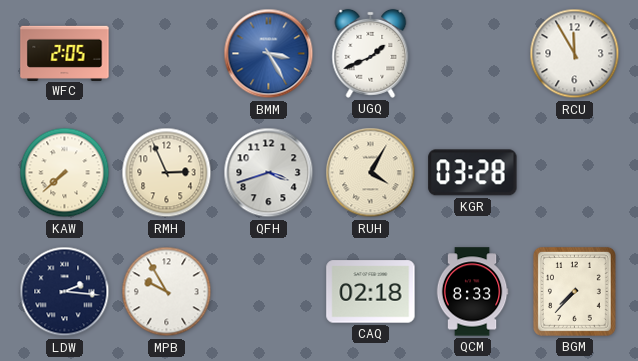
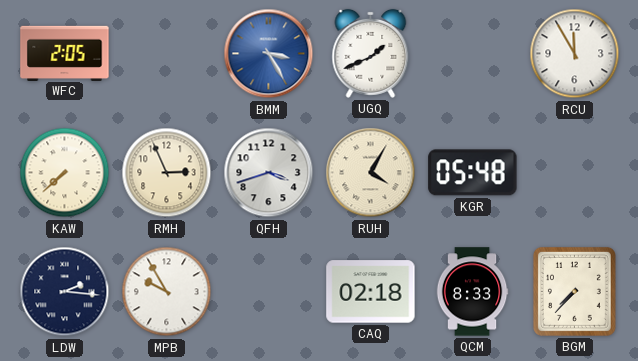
KGR: 03:28 -> 05:48 (473, 173)
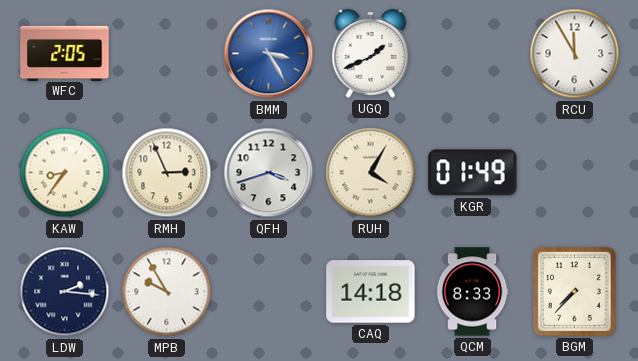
KAW: 7:38 -> 8:36 (65, 173)
KGR: 05:48 -> 01:49 (473, 173)
CAQ: 02:18 -> 14:18 (371, 292)
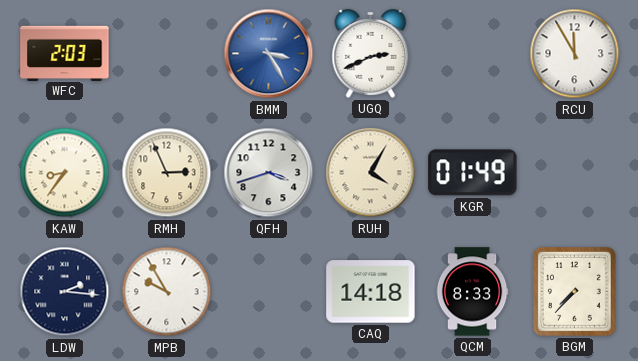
WFC: 2:05 -> 2:03 (65, 53)
UGQ: 1:41 -> 2:41 (371, 53)
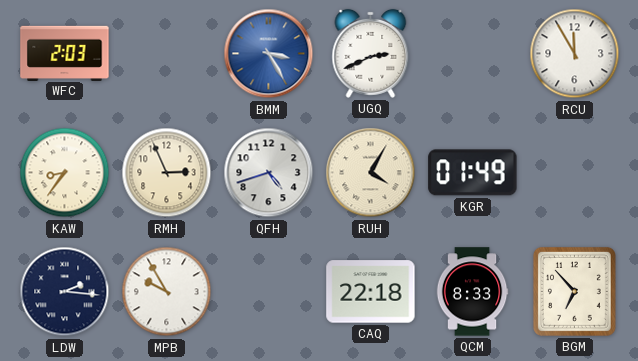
QFH: 3:42 -> 4:42 (269, 173)
CAQ: 14:18 -> 22:18 (371, 292)
BGM: 7:37 -> 6:53 (574, 291)
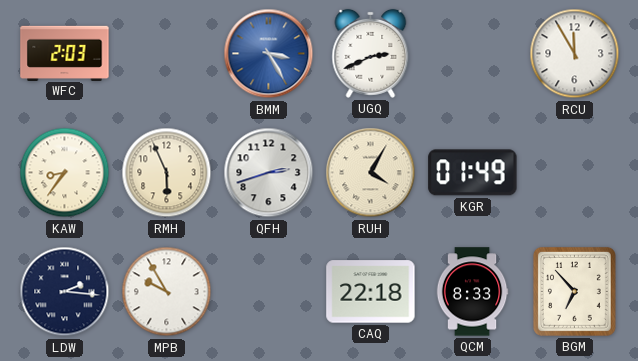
RMH: 2:56 -> 5:56 (167, 173)
QFH: 4:42 -> 2:42 (269, 173)
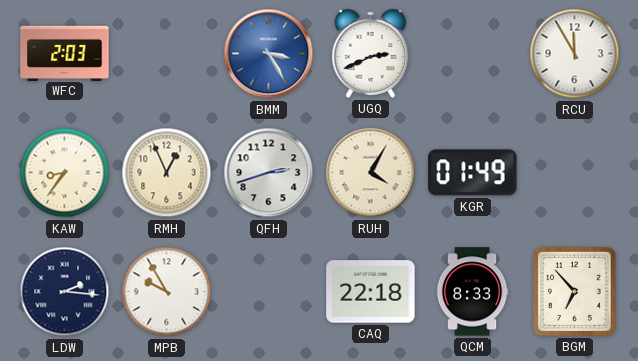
RMH: 5:56 -> 12:56 (167, 173)
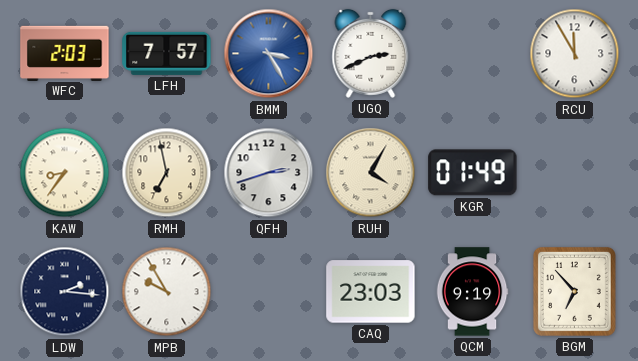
LFH: none -> 7:57 (167, 53)
RMH: 12:56 -> 6:58 (167, 173)
CAQ: 22:18 -> 23:03 (371, 292)
QCM: 8:33 -> 9:19 (472, 292)
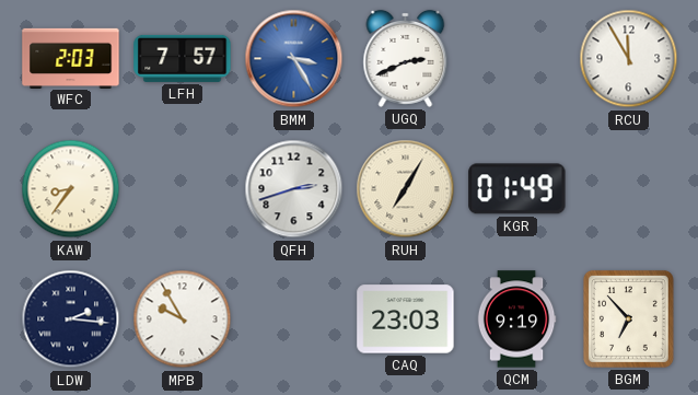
RMH: 6:58 -> none (167, 173)
RUH: 4:05 -> 7:05 (406, 189)
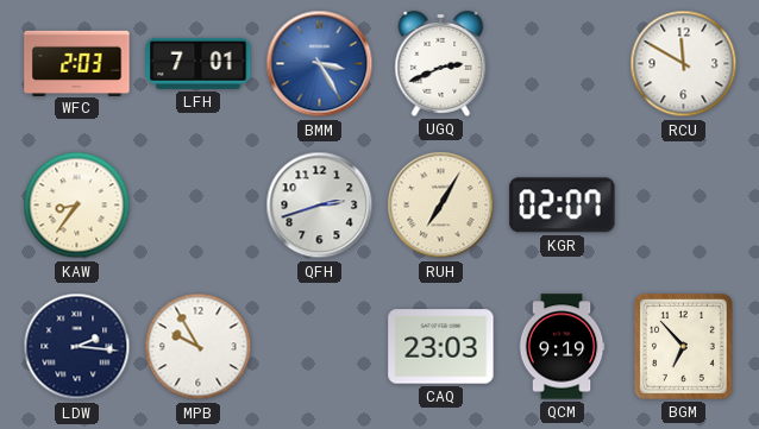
LFH: 7:57 -> 7:01 (199, 63)
RCU: 11:55 -> 11:50 (684, 64)
KGR: 01:49 -> 02:07 (563, 206)
